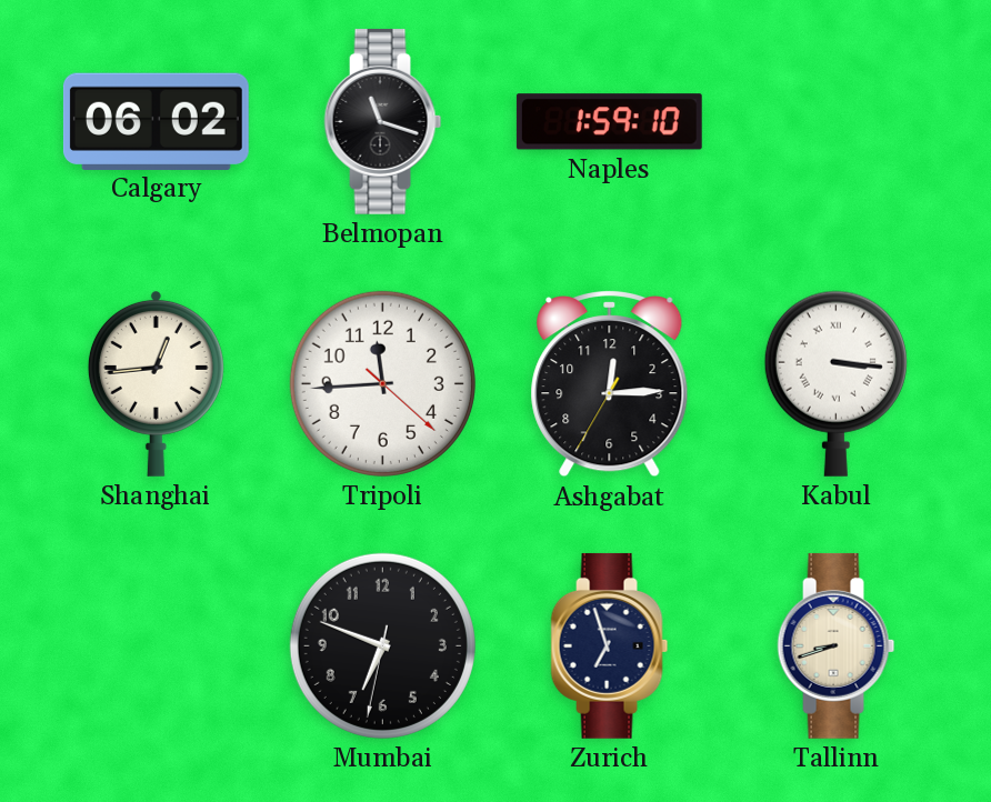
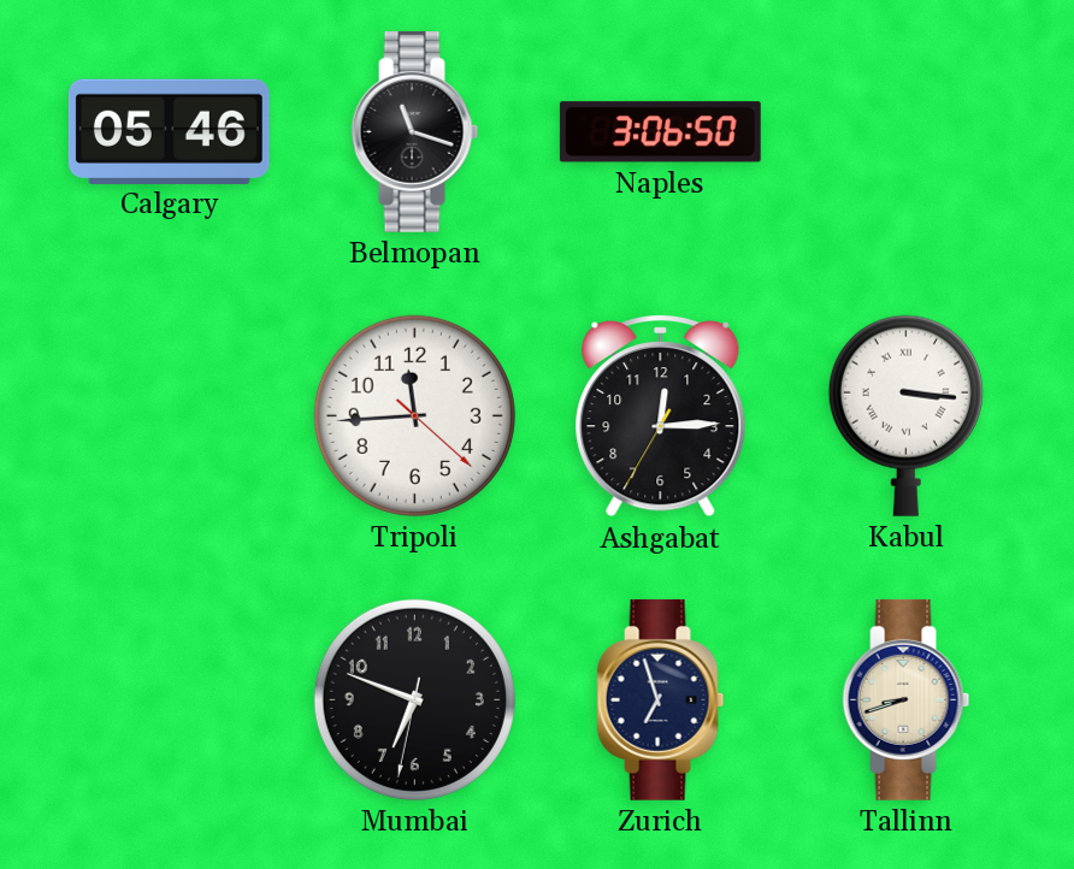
Calgary: 06:02 -> 05:46 (169, 131)
Naples: 1:59 -> 3:06 (660, 132)
Shanghai: 12:44 -> none (156, 383)
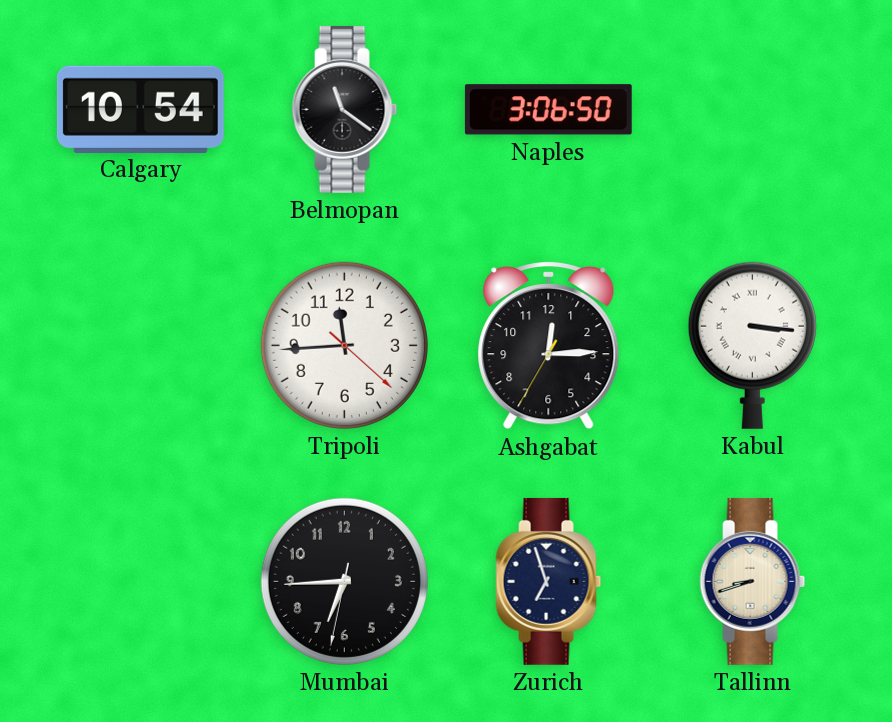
Calgary: 05:46 -> 10:54 (140, 109)
Belmopan: 11:18 -> 11:21 (345, 109)
Mumbai: 6:48 -> 6:44 (344, 581)
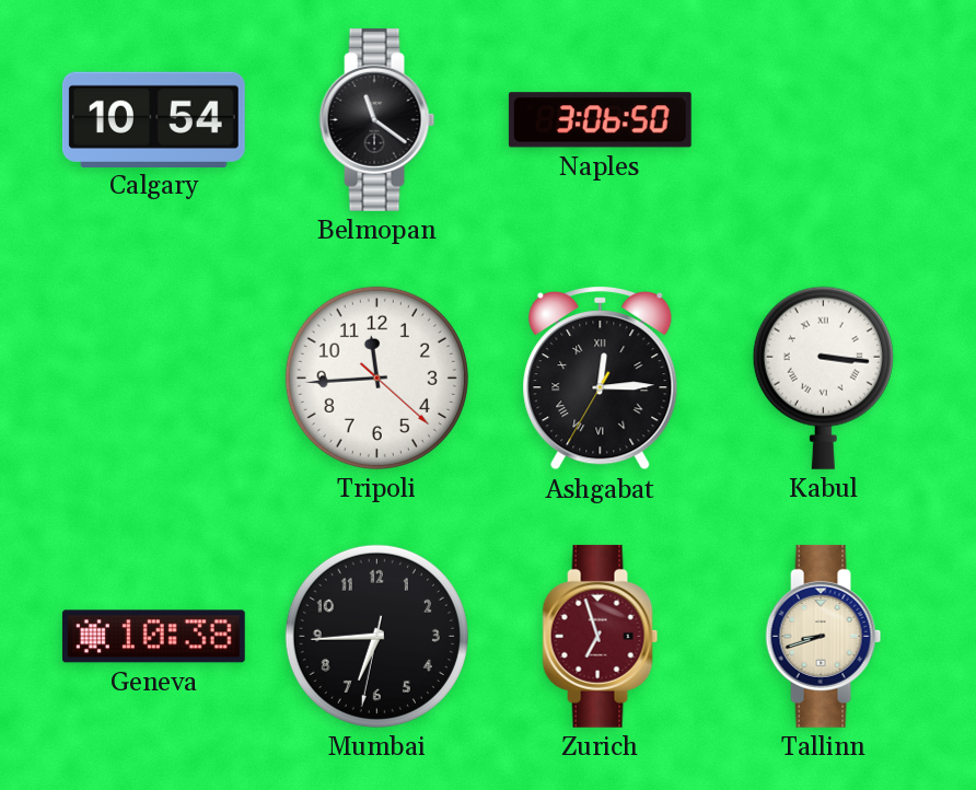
Ashgabat numerals: Arabic -> Roman (601, 377)
Geneva: none -> 10:38 (153, 637)
Zurich dial: navy -> burgundy (601, 636)
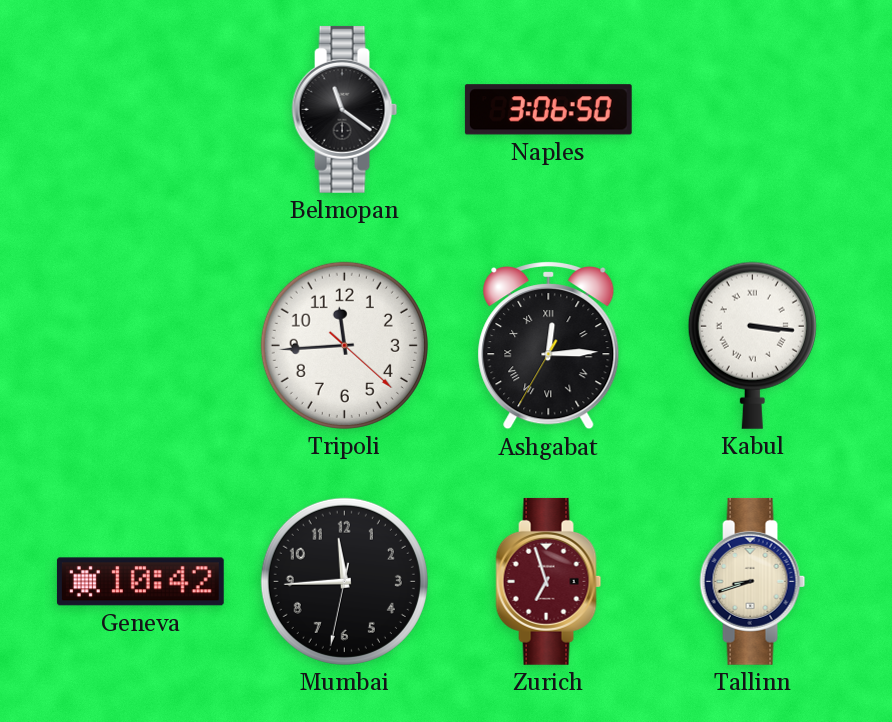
Calgary: 10:54 -> none (153, 119)
Geneva: 10:38 -> 10:42 (140, 582)
Mumbai: 6:44 -> 11:44 (344, 581)
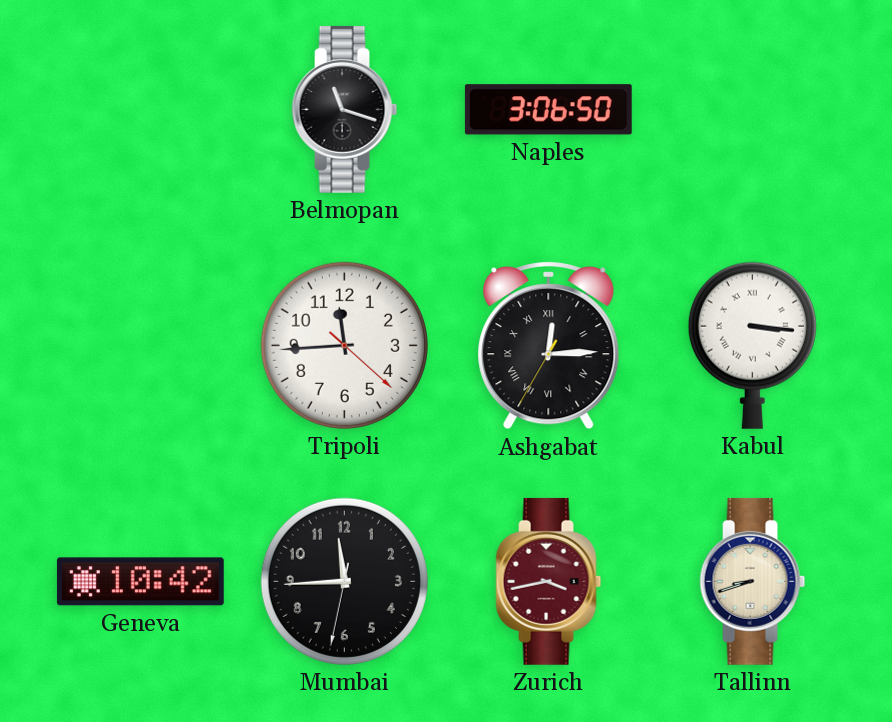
Belmopan: 11:21 -> 11:18 (345, 109)
Zurich: 6:57 -> 3:43 (549, 581)
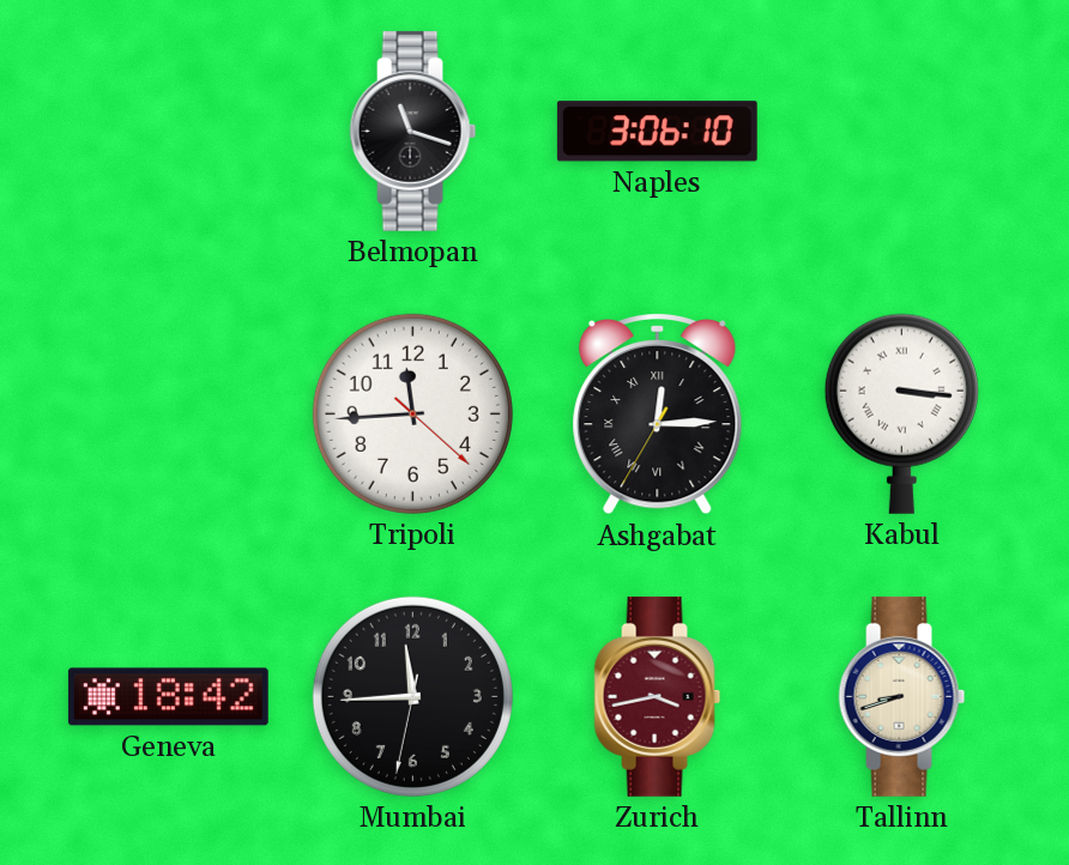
Naples: 3:06:50 -> 3:06:10 (657, 132)
Geneva: 10:42 -> 18:42 (168, 697)
